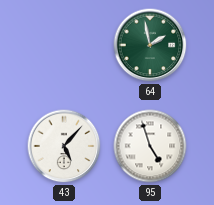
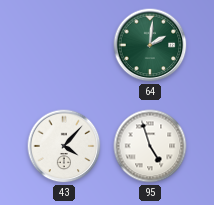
64: 1:58 -> 2:01 (150, 45)
43: 5:07 -> 4:07 (64, 146)
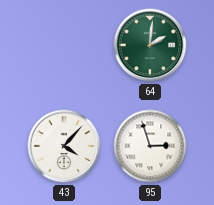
95: 4:57 -> 2:57 (150, 146)
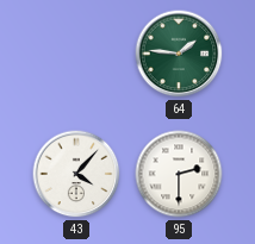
64: 2:01 -> 1:46 (179, 54)
95: 2:57 -> 2:30 (179, 174)
